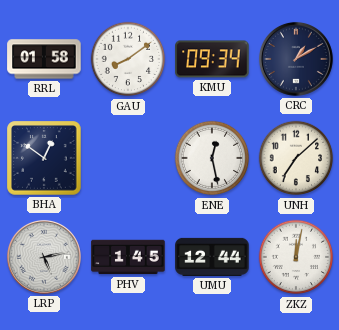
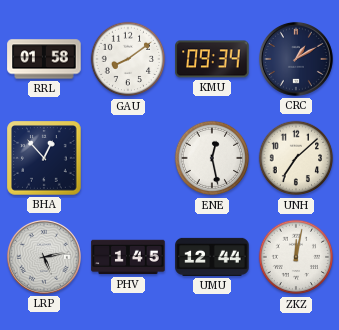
BHA: 12:51 -> 12:53 (44, 158)
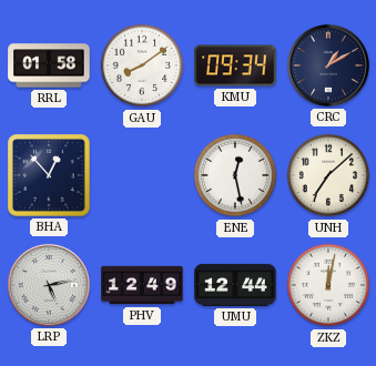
PHV: 1:45 -> 12:49 (142, 285)
